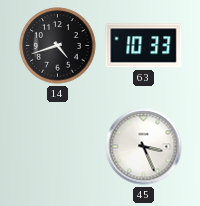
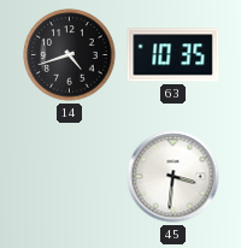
63: 10:33 -> 10:35 (174, 55)
45: 3:26 -> 3:31 (174, 177)
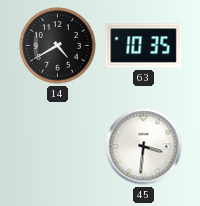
14: 4:42 -> 4:40 (58, 46)
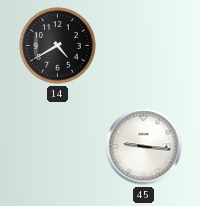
63: 10:35 -> none (144, 46)
45: 3:31 -> 9:16 (144, 147)
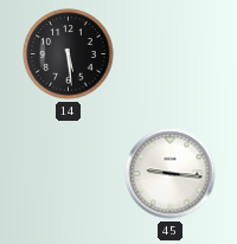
14: 4:40 -> 5:29 (69, 54)
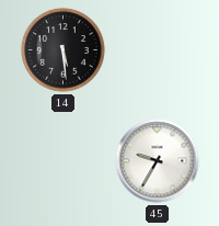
45: 9:16 -> 9:35 (158, 161)
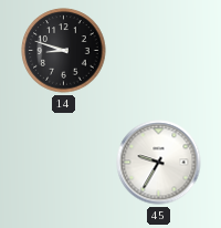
14: 5:29 -> 8:48 (64, 51)
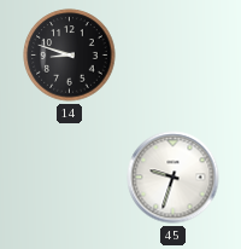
45: 9:35 -> 9:33 (174, 178)
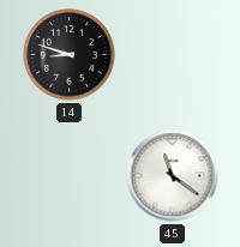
45: 9:33 -> 11:21 (173, 176)
